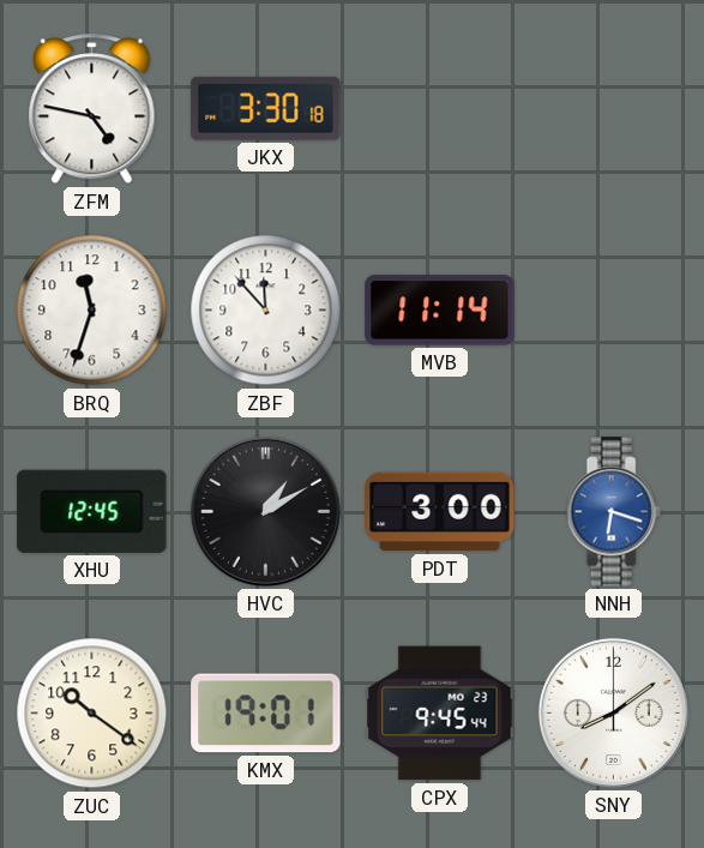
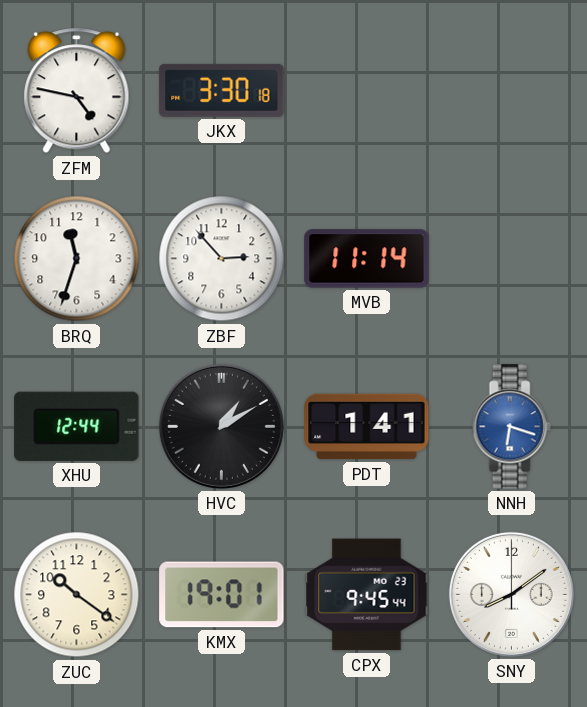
ZBF: 11:53 -> 2:53 (222, 259)
XHU: 12:45 -> 12:44 (77, 426)
PDT: 3:00 -> 1:41 (367, 427)
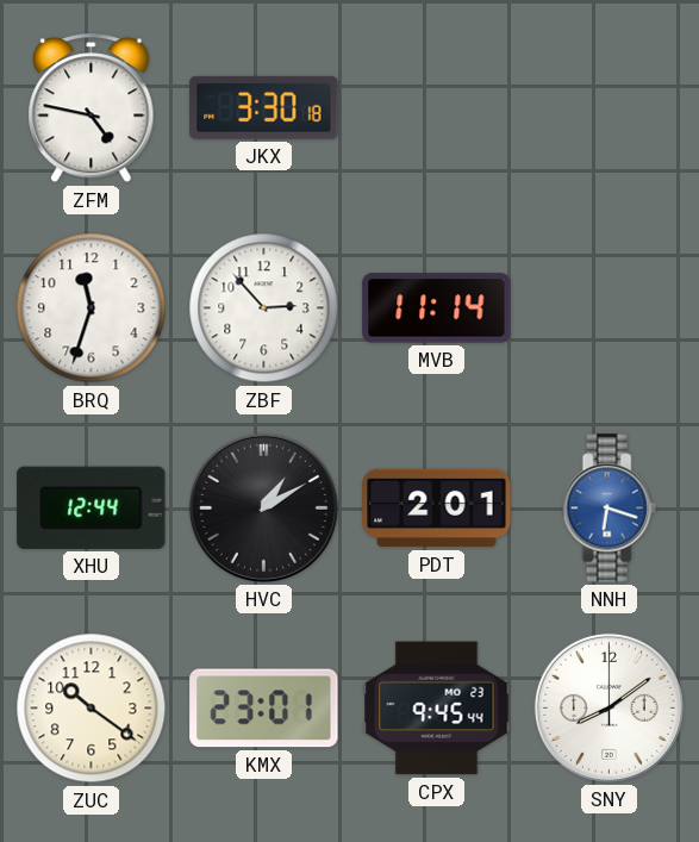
PDT: 1:41 -> 2:01 (437, 509)
KMX: 19:01 -> 23:01 (264, 709)
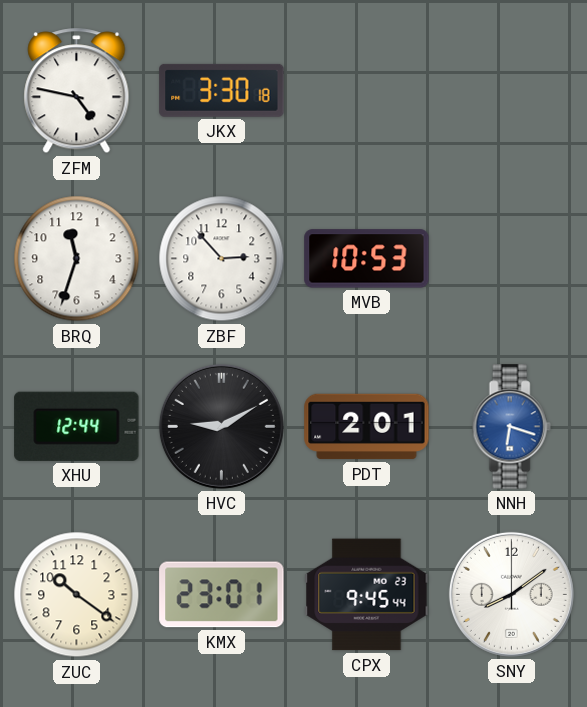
MVB: 11:14 -> 10:53 (367, 259)
HVC: 1:10 -> 9:10 (221, 426)
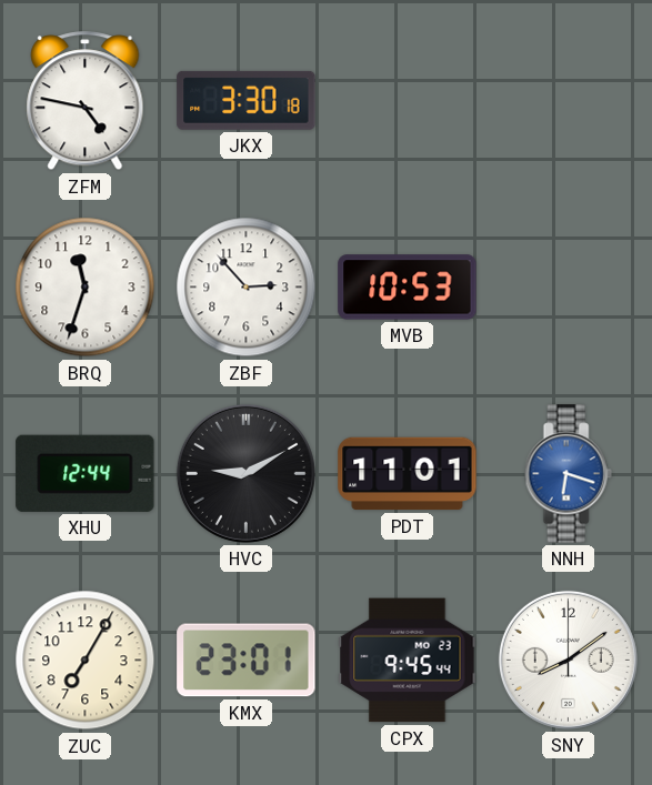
PDT: 2:01 -> 11:01 (408, 474)
ZUC: 10:21 -> 7:05 (86, 661)
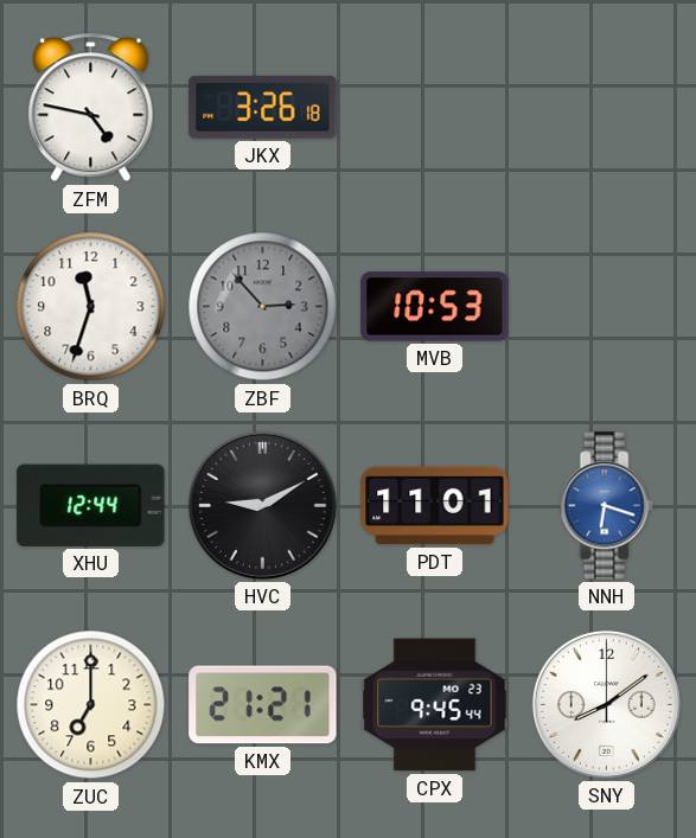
JKX: 3:30 -> 3:26 (263, 107)
ZBF dial: white -> grey (263, 307)
ZUC: 7:05 -> 7:00 (91, 705)
KMX: 23:01 -> 21:21 (263, 705)
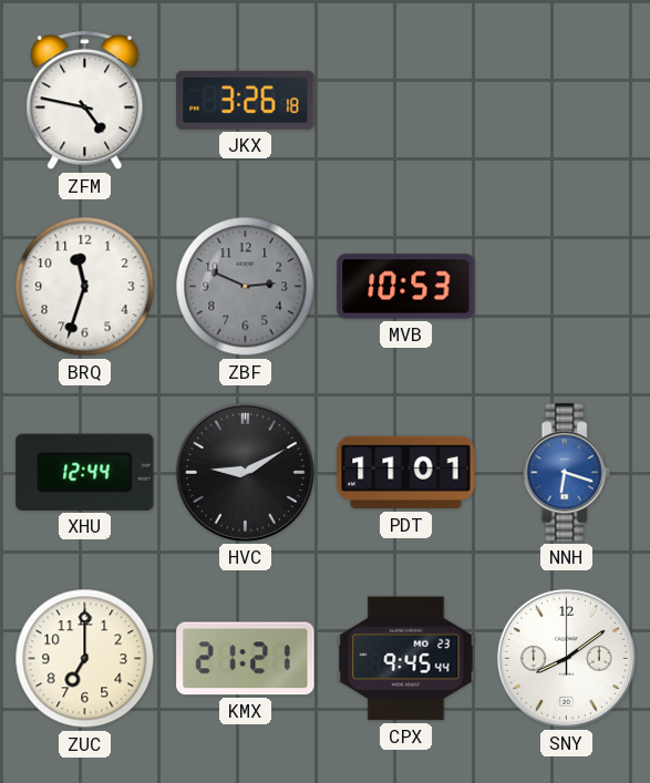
ZBF: 2:53 -> 2:49 (246, 287)
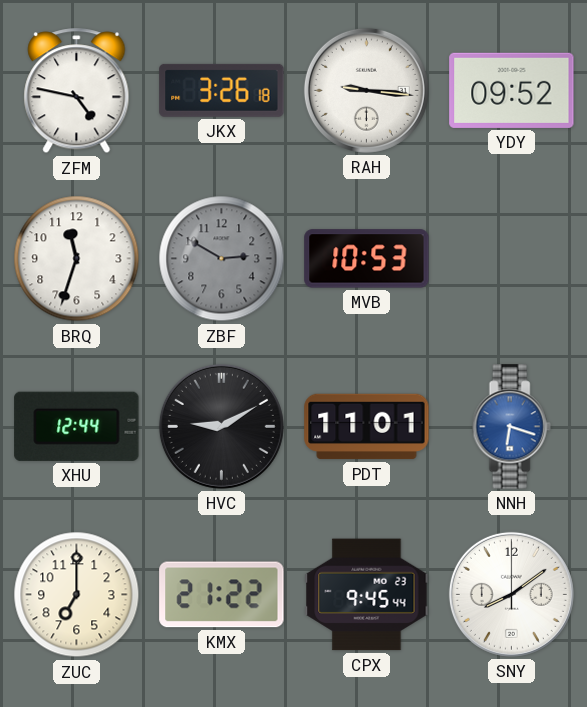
RAH: none -> 9:16 (366, 90)
YDY: none -> 09:52 (512, 90)
ZBF: 2:49 -> 2:50 (222, 259)
KMX: 21:21 -> 21:22 (222, 595)
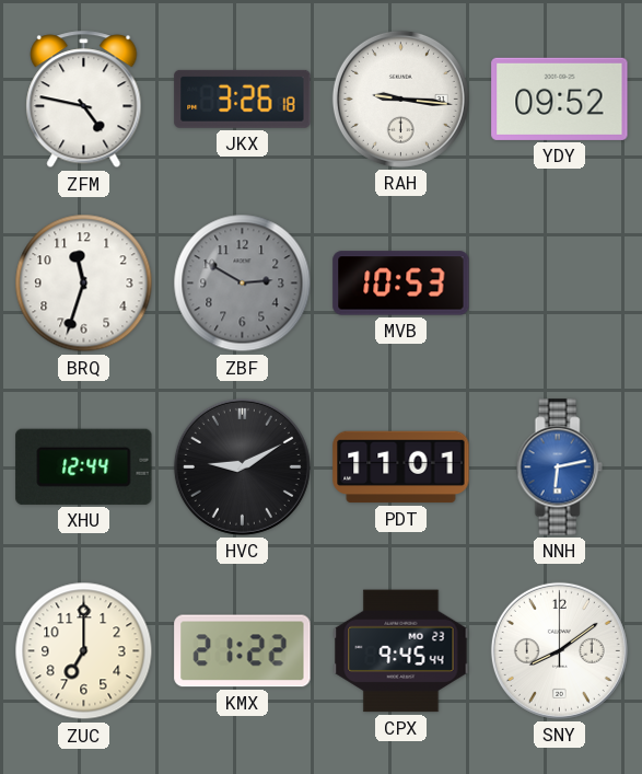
NNH: 6:18 -> 6:13 (559, 467)
